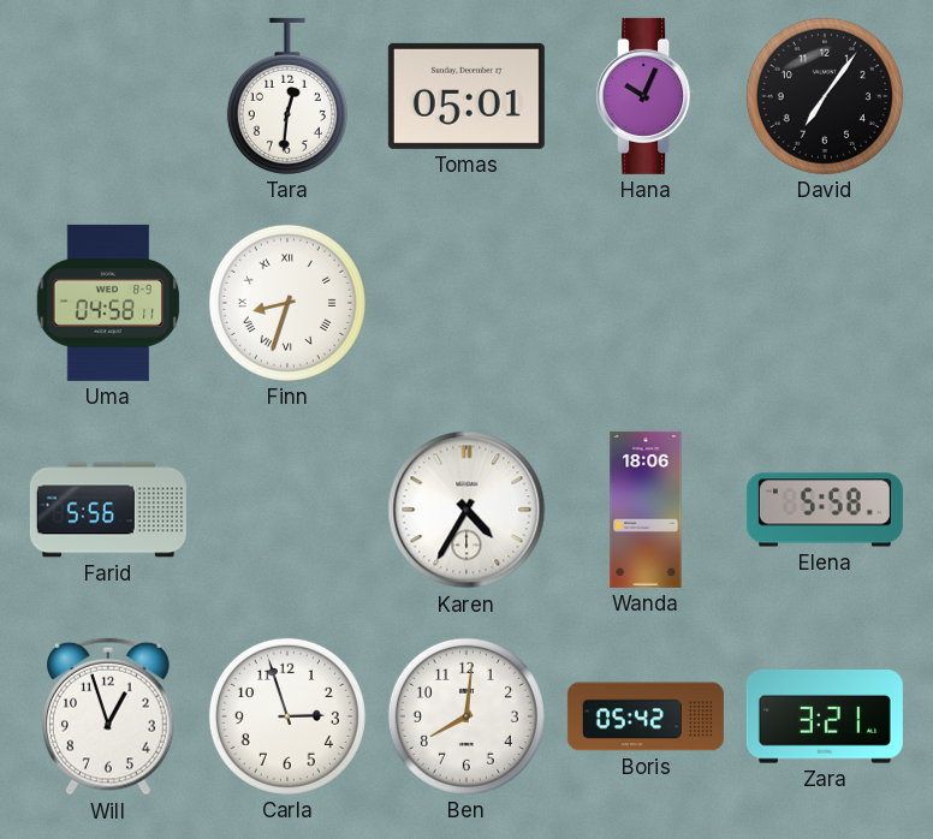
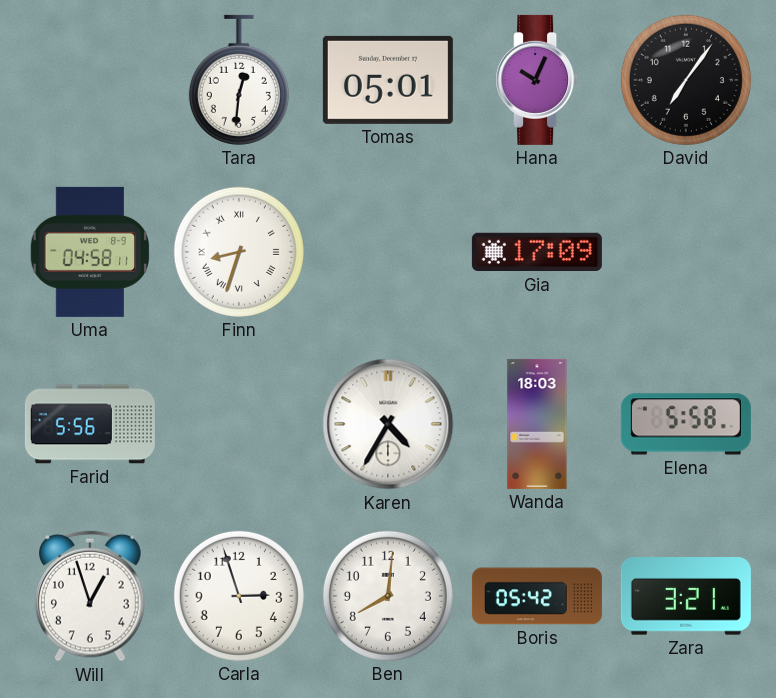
Gia: none -> 17:09 (537, 252)
Wanda: 18:06 -> 18:03 (537, 424)
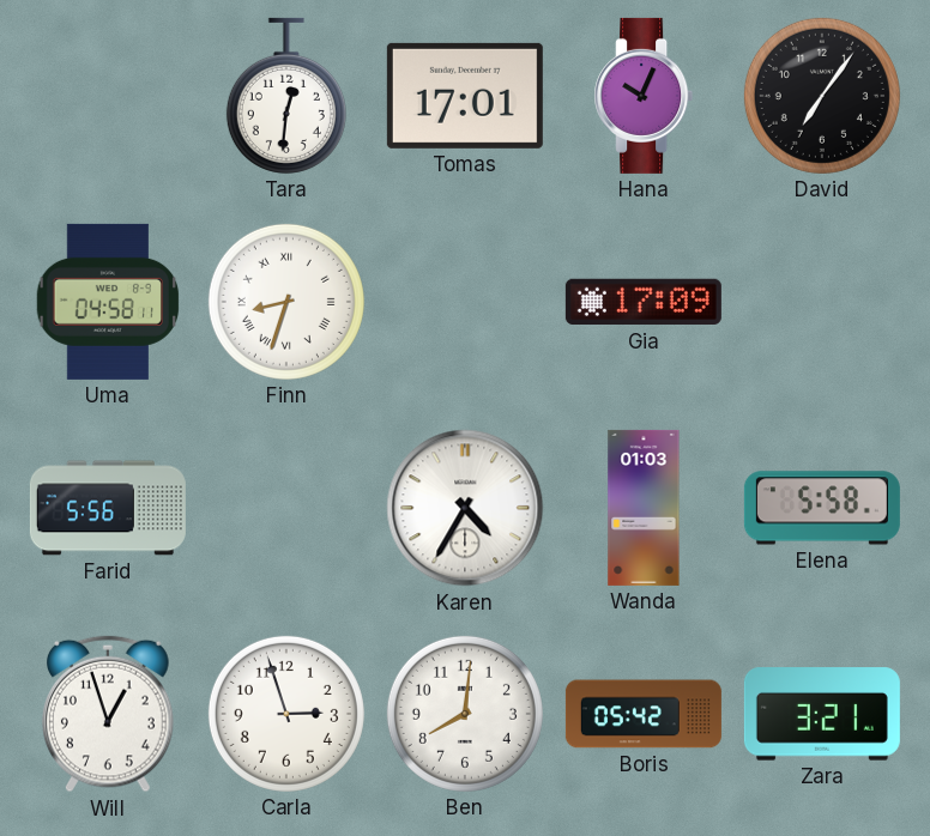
Tomas: 05:01 -> 17:01 (465, 96)
Wanda: 18:03 -> 01:03 (644, 508)
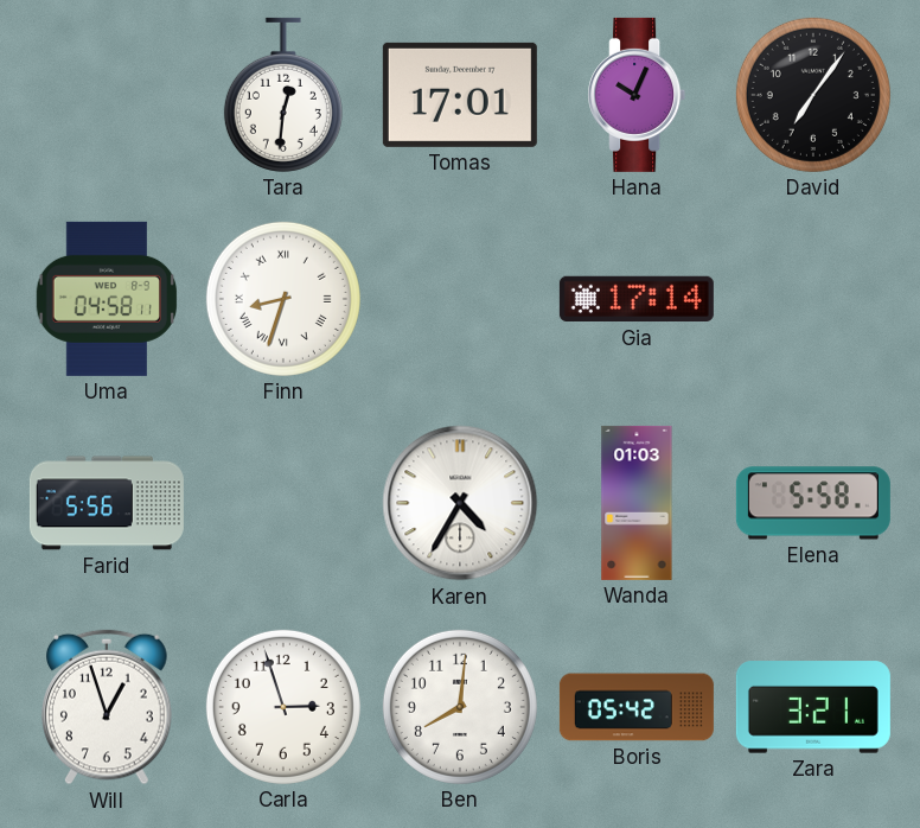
Gia: 17:09 -> 17:14 (637, 299)
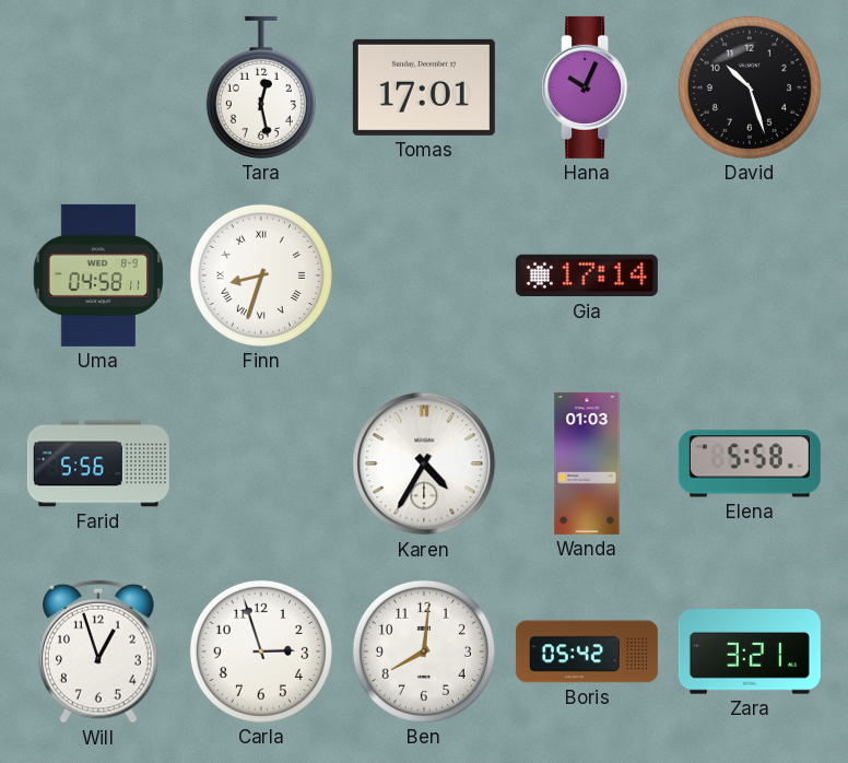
Tara: 12:31 -> 12:28 (261, 87)
David: 7:06 -> 10:27 (750, 87)
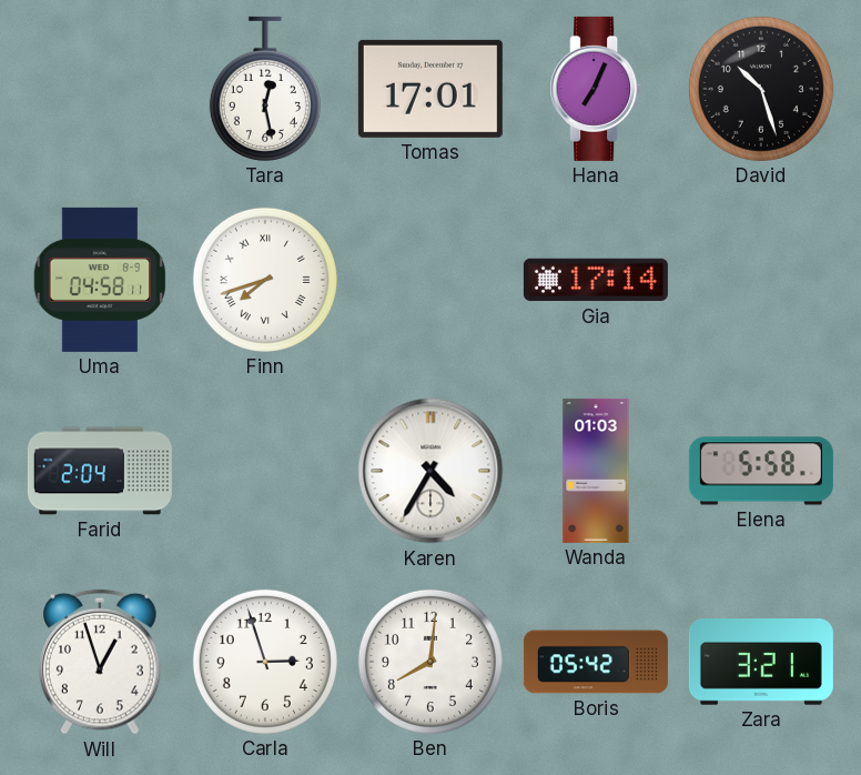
Hana: 10:04 -> 7:04 (596, 89)
Finn: 8:33 -> 7:42 (265, 280)
Farid: 5:56 -> 2:04 (100, 471)
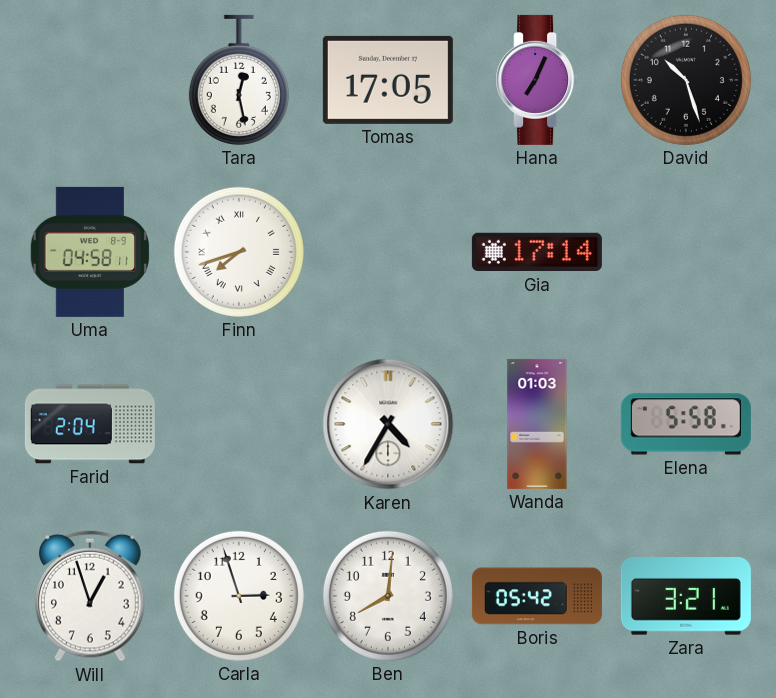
Tomas: 17:01 -> 17:05 (388, 80)
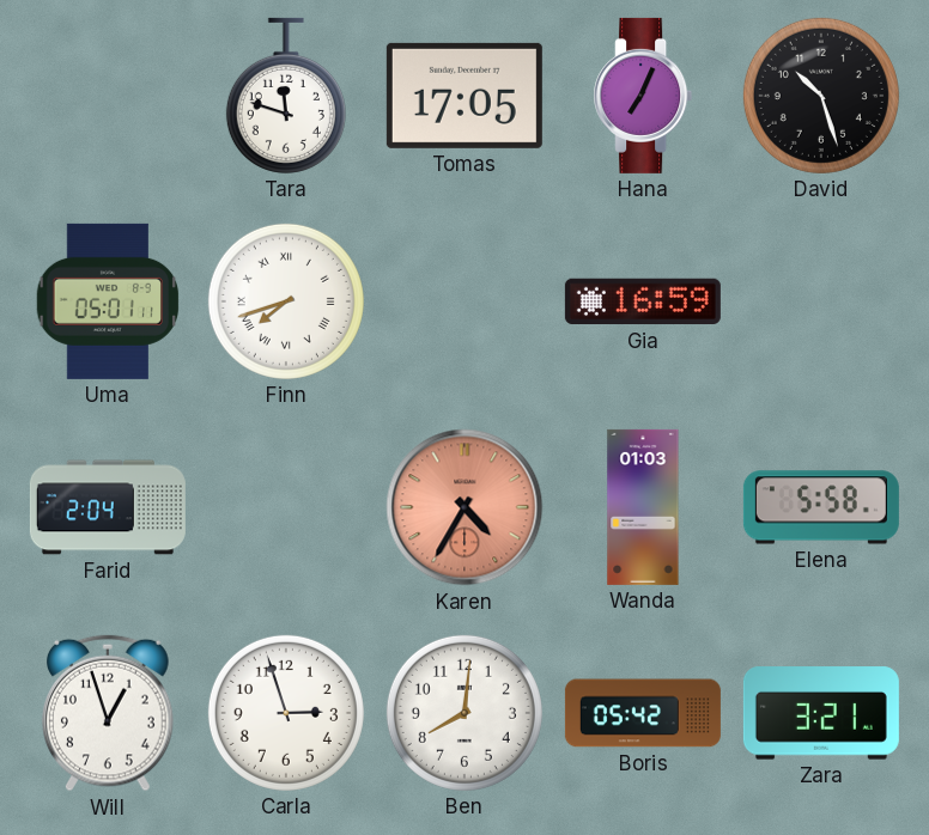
Tara: 12:28 -> 11:48 (286, 96)
Uma: 04:58 -> 05:01 (107, 301)
Gia: 17:14 -> 16:59 (643, 301)
Karen dial: white -> salmon (464, 507)
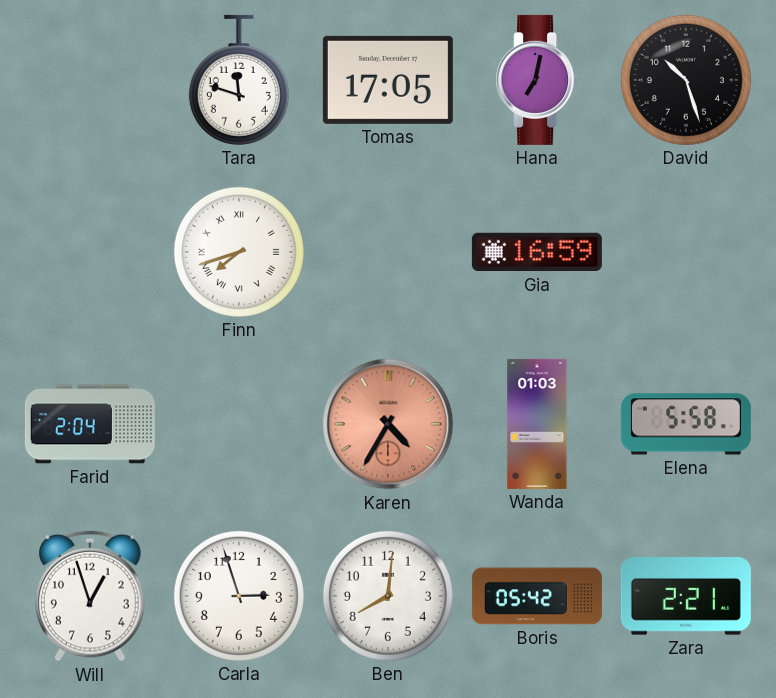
Hana: 7:04 -> 7:02 (537, 80)
Uma: 05:01 -> none (107, 301)
Zara: 3:21 -> 2:21 (686, 596)
